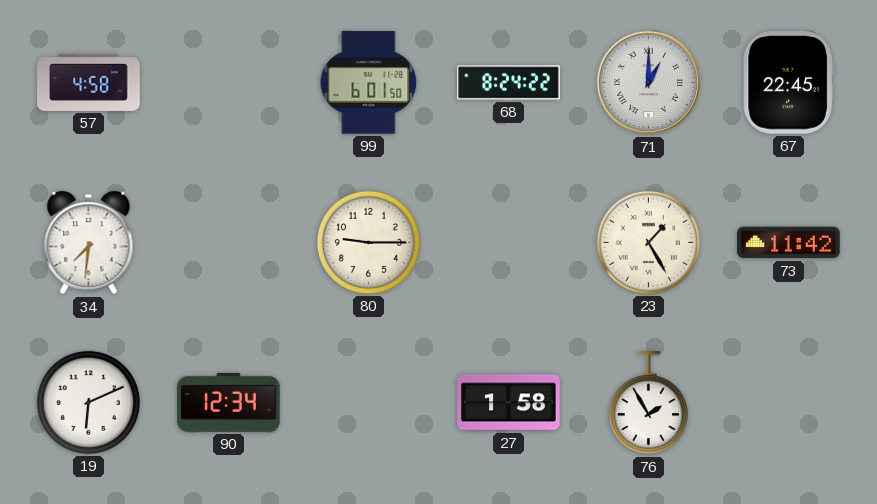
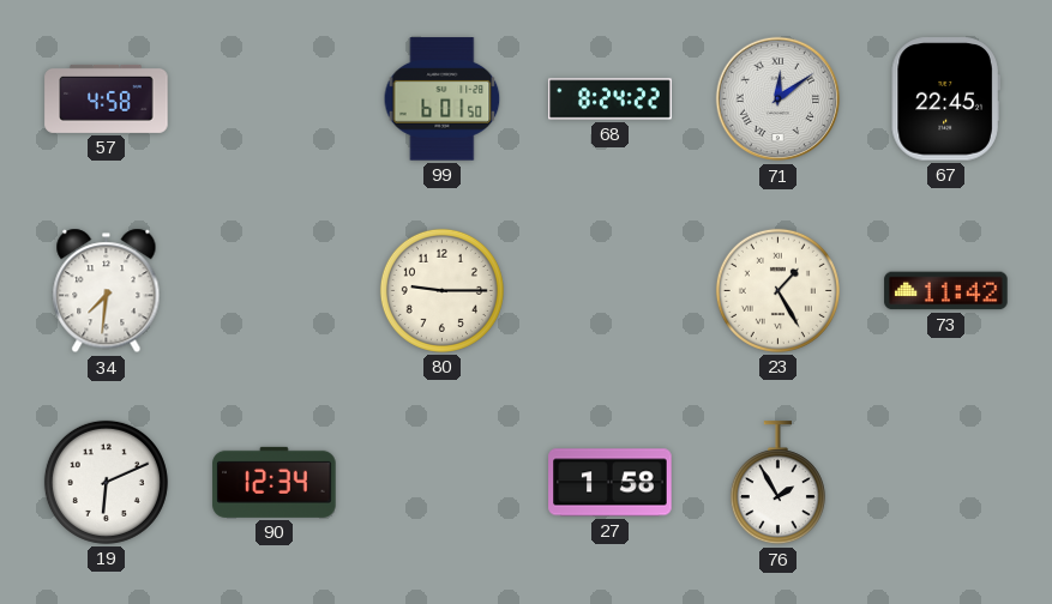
71: 1:00 -> 12:09 (779, 99)
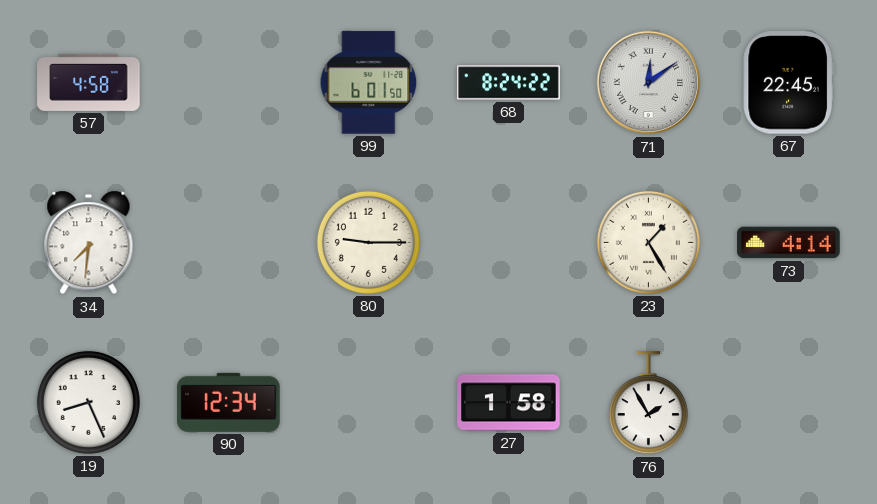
73: 11:42 -> 4:14 (789, 243)
19: 6:11 -> 8:26 (88, 402)
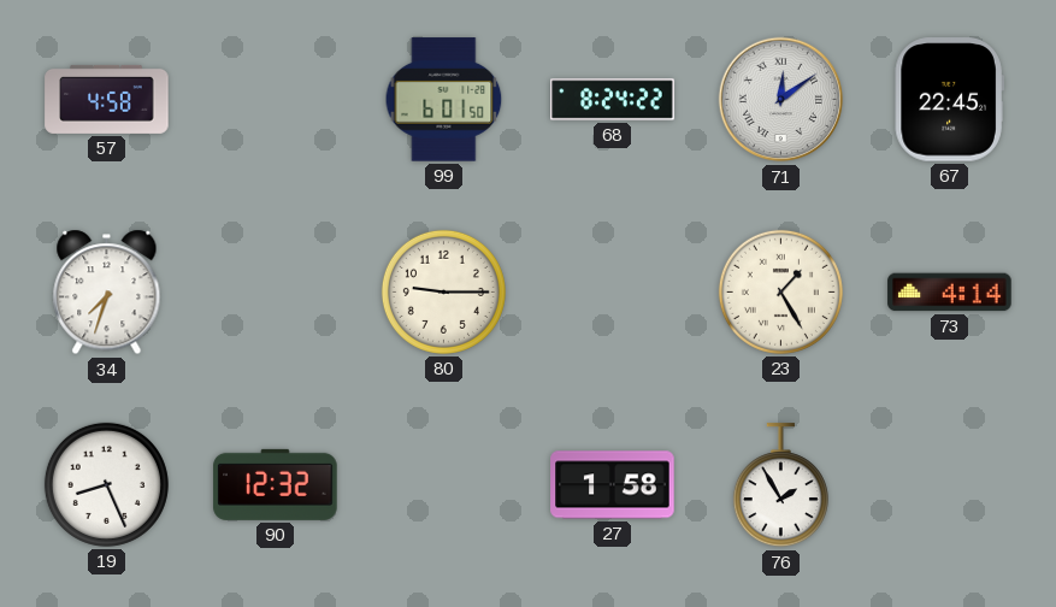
34: 7:31 -> 7:33 (107, 293)
90: 12:34 -> 12:32 (276, 484)
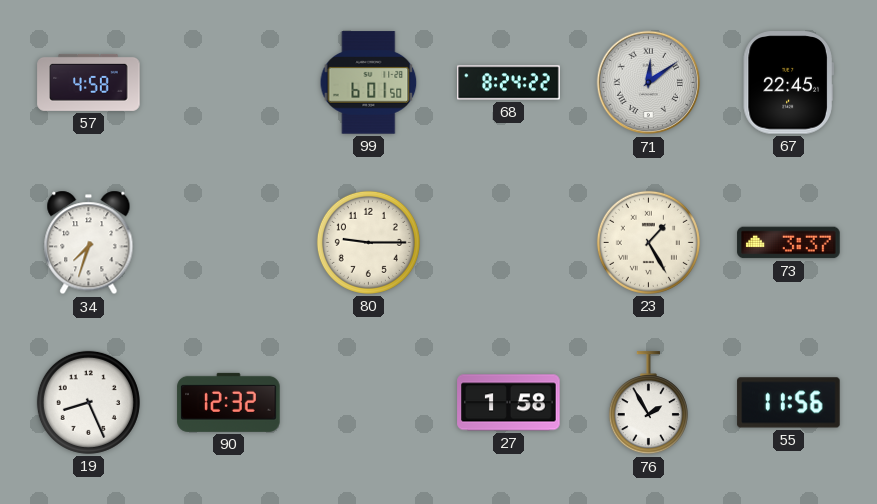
73: 4:14 -> 3:37 (789, 243)
55: none -> 11:56 (789, 403)
